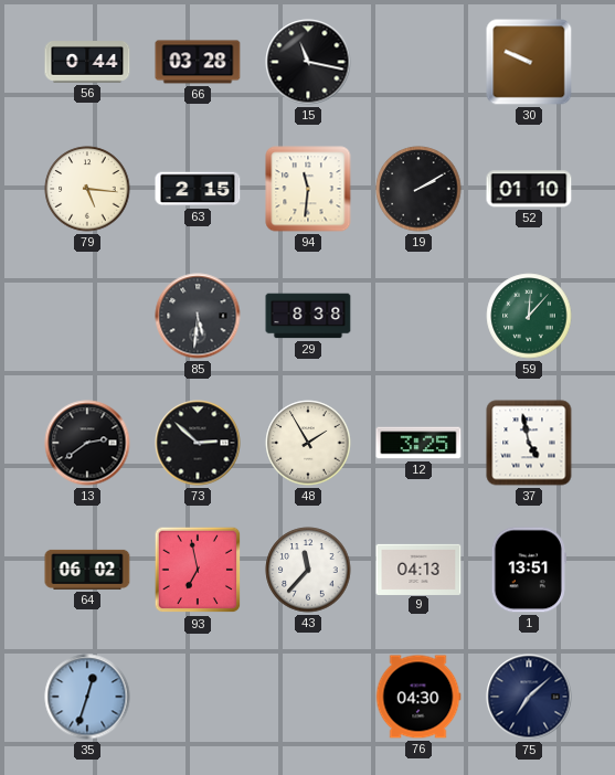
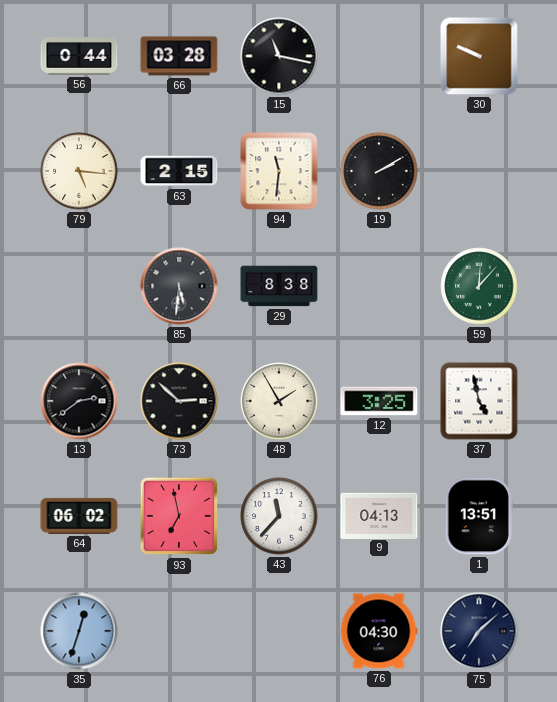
52: 01:10 -> none (529, 189)
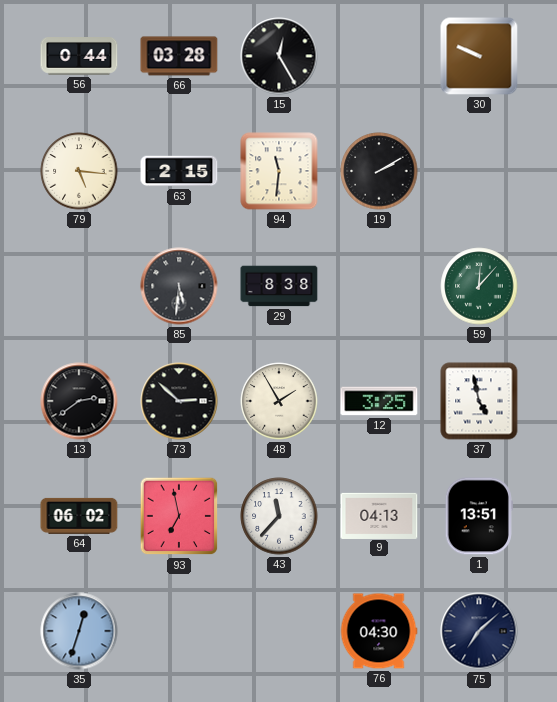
15: 11:17 -> 12:25 (279, 56)
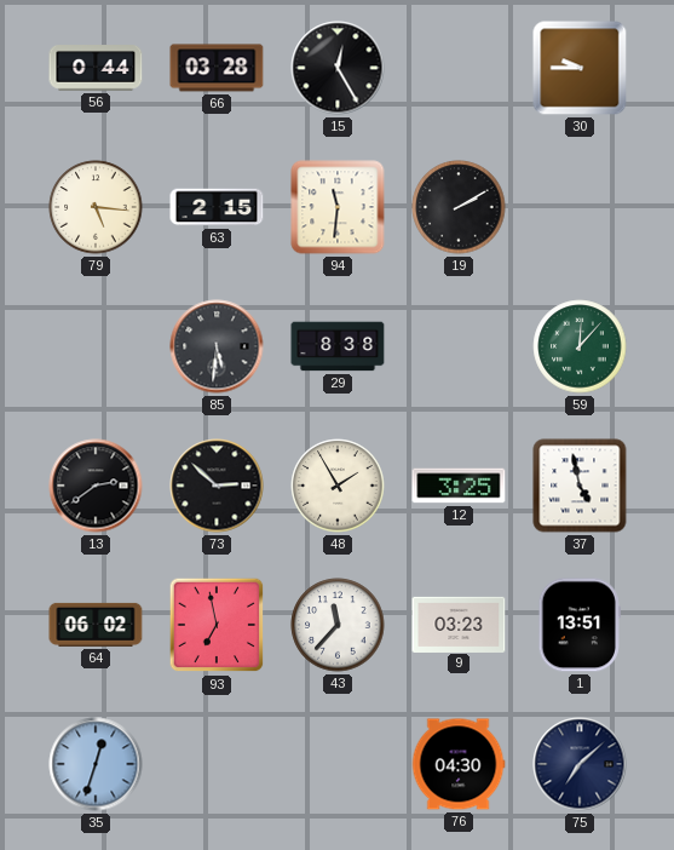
30: 9:49 -> 9:45 (580, 68)
9: 04:13 -> 03:23 (459, 624)
